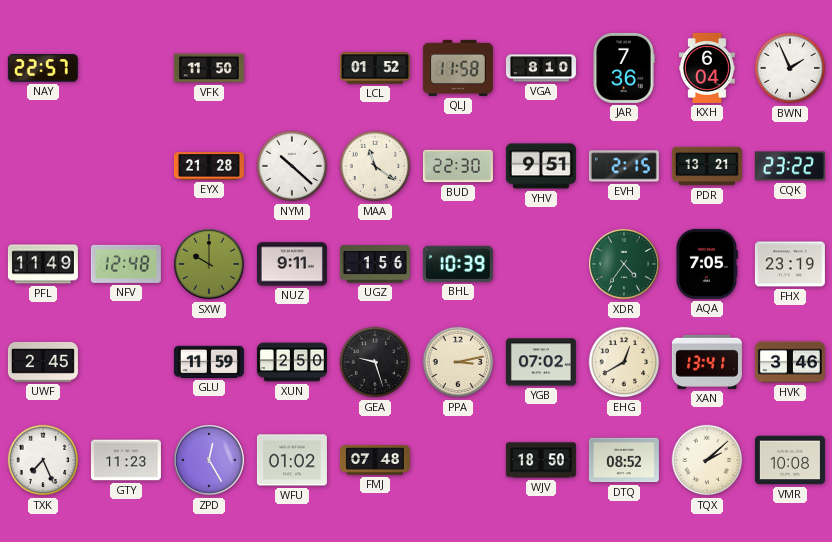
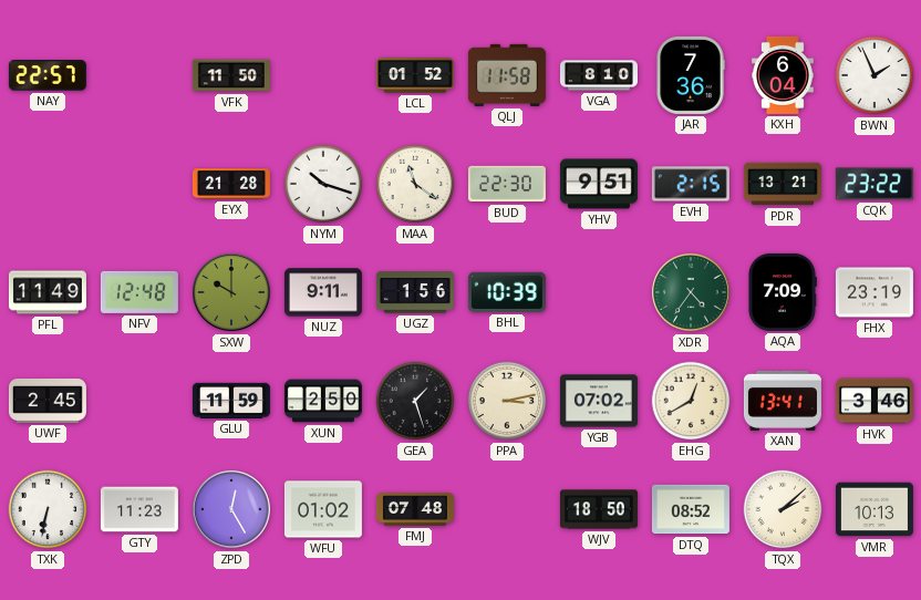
NYM: 10:22 -> 10:18 (323, 184)
AQA: 7:05 -> 7:09 (783, 292)
GEA: 9:27 -> 1:27 (415, 401)
TXK: 7:26 -> 6:32 (48, 509)
VMR: 10:08 -> 10:13 (875, 509)
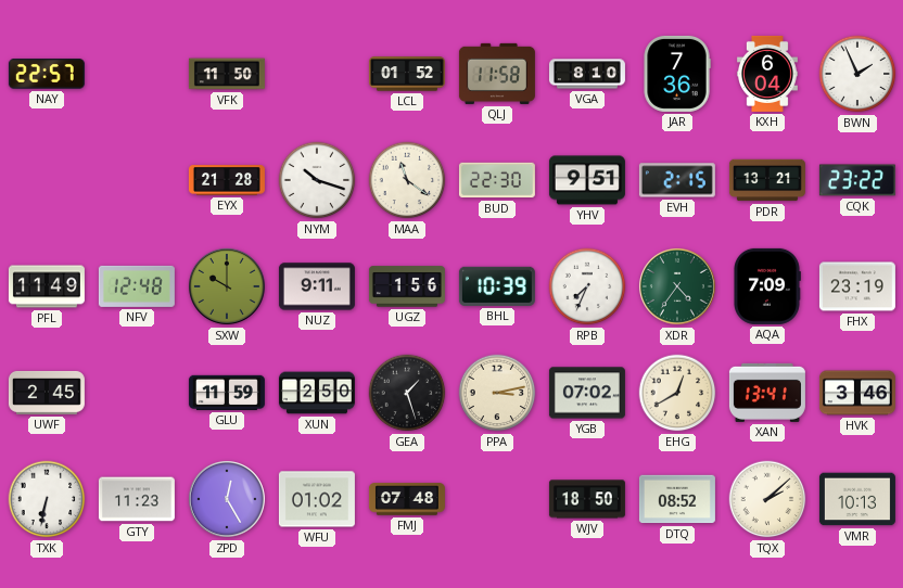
RPB: none -> 7:34 (587, 286)
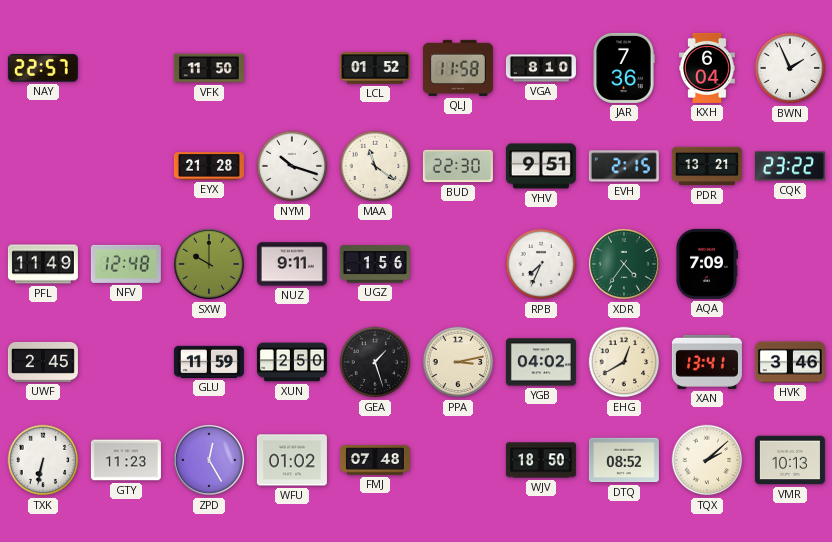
BHL: 10:39 -> none (497, 286)
FHX: 23:19 -> none (857, 286)
YGB: 07:02 -> 04:02 (541, 362)
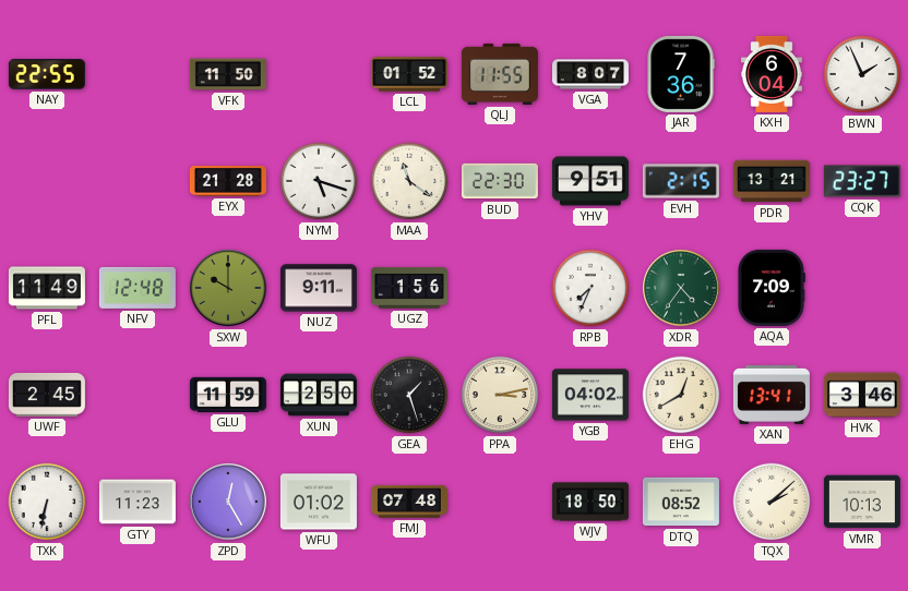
NAY: 22:57 -> 22:55 (47, 74)
QLJ: 11:58 -> 11:55 (500, 74)
VGA: 8:10 -> 8:07 (590, 74)
NYM: 10:18 -> 5:18 (319, 181)
CQK: 23:22 -> 23:27 (862, 181)
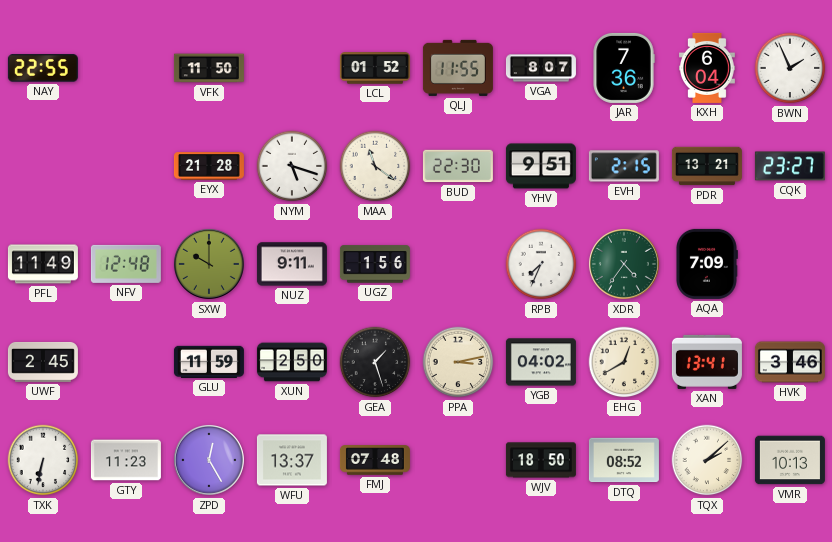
WFU: 01:02 -> 13:37 (292, 460)
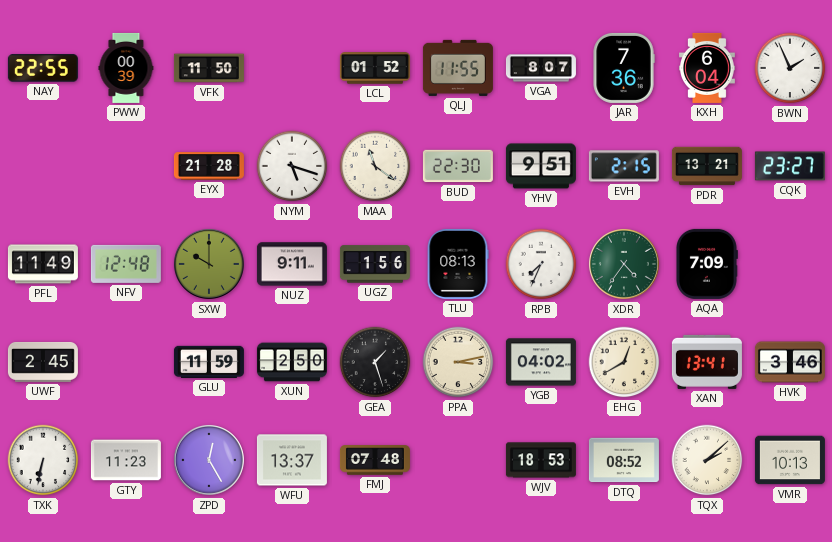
PWW: none -> 00:39 (126, 68)
TLU: none -> 08:13 (458, 264)
WJV: 18:50 -> 18:53 (541, 460)
